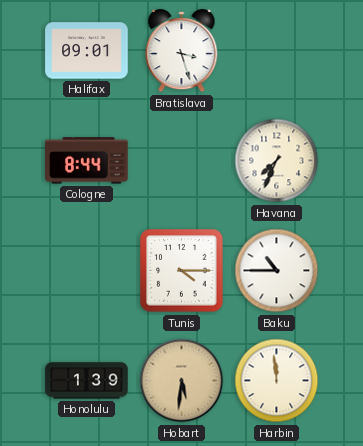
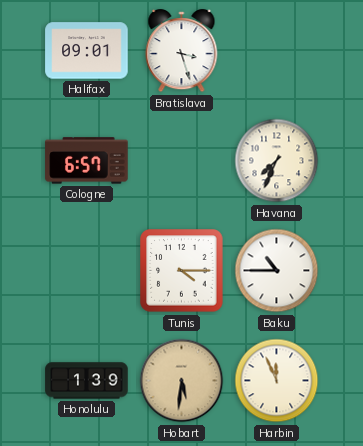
Cologne: 8:44 -> 6:57 (87, 161)
Harbin: 11:59 -> 11:56 (277, 381)
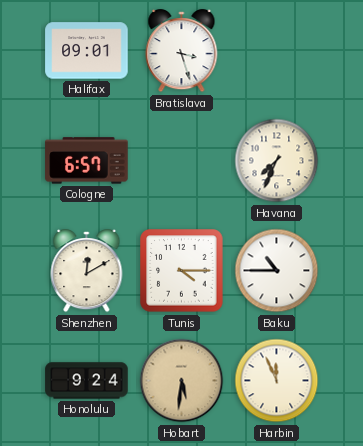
Shenzhen: none -> 12:10 (87, 271)
Honolulu: 1:39 -> 9:24 (87, 381)
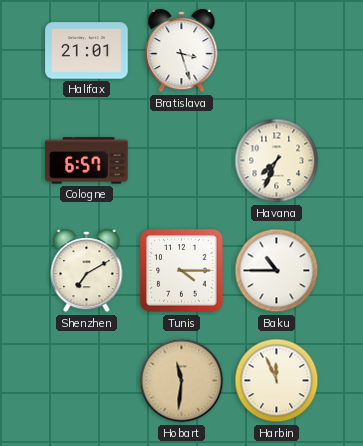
Halifax: 09:01 -> 21:01 (87, 51)
Shenzhen: 12:10 -> 7:10 (87, 271)
Honolulu: 9:24 -> none (87, 381)
Hobart: 5:31 -> 11:31 (182, 381)
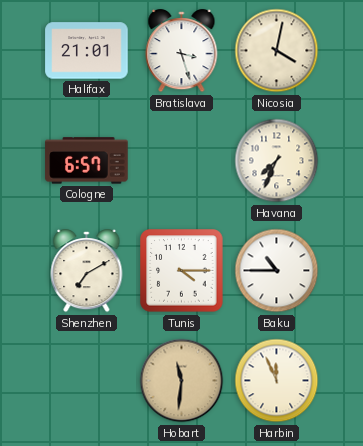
Nicosia: none -> 4:02 (277, 51)
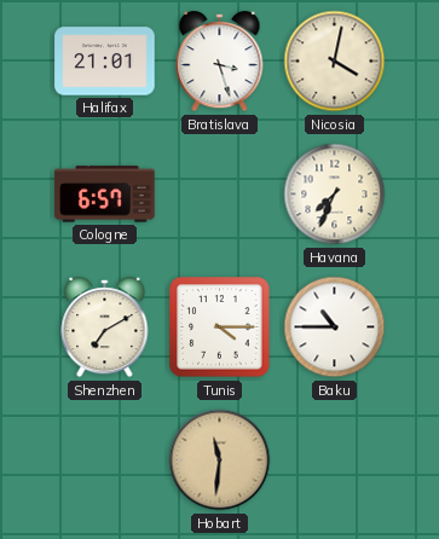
Harbin: 11:56 -> none (277, 381)
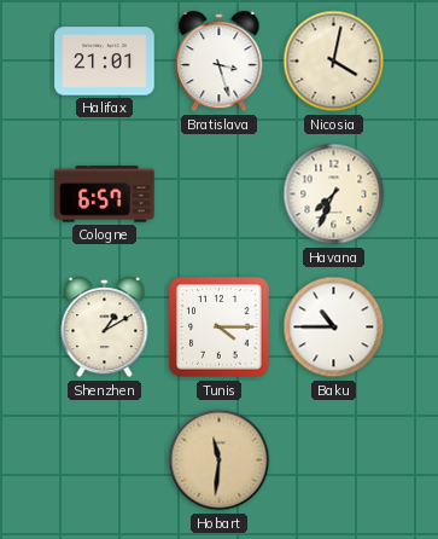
Shenzhen: 7:10 -> 1:10 (105, 328)
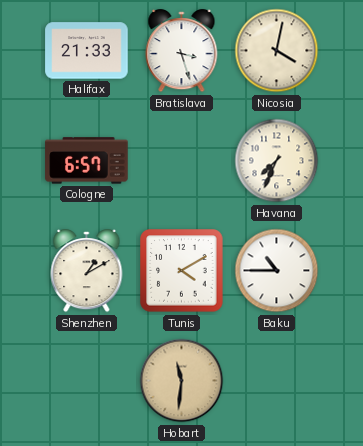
Halifax: 21:01 -> 21:33 (87, 51)
Tunis: 4:15 -> 4:10 (182, 271)
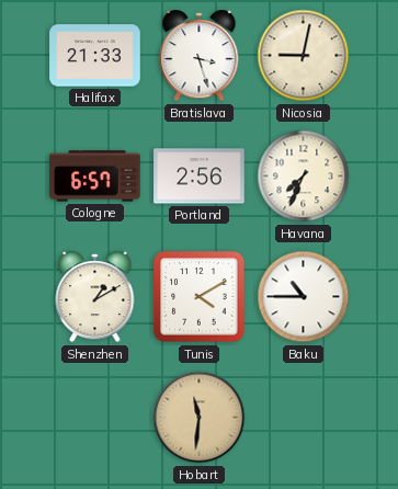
Nicosia: 4:02 -> 9:02 (304, 56)
Portland: none -> 2:56 (200, 177)
